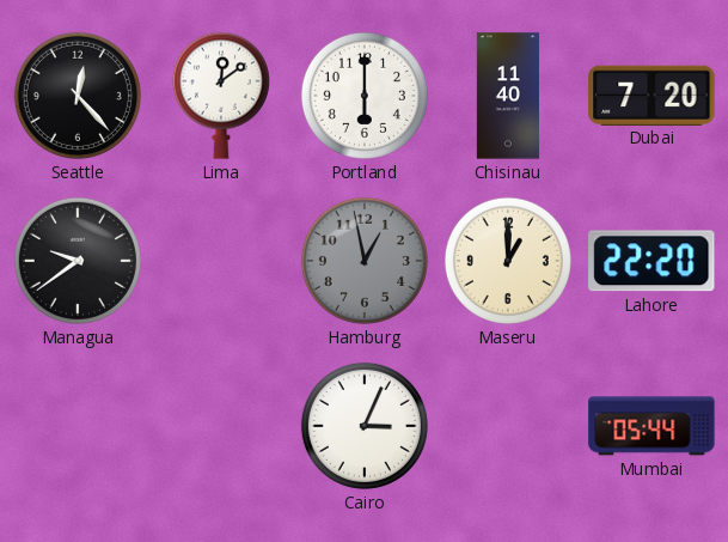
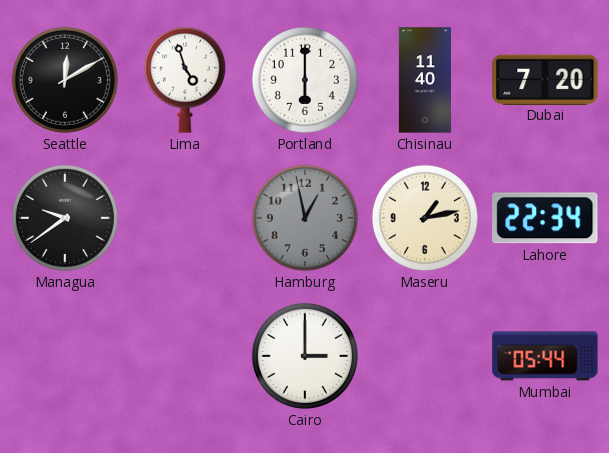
Seattle: 12:23 -> 12:10 (65, 80)
Lima: 12:09 -> 4:57 (185, 80)
Maseru: 1:00 -> 1:13 (425, 218)
Lahore: 22:20 -> 22:34 (545, 218)
Cairo: 3:04 -> 3:00 (305, 356)
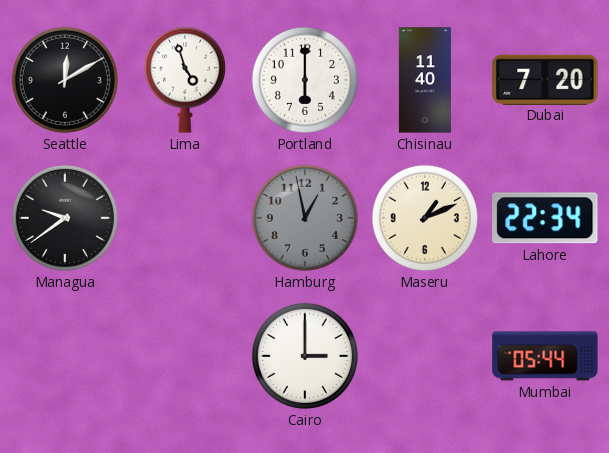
Maseru: 1:13 -> 1:11 (425, 218)
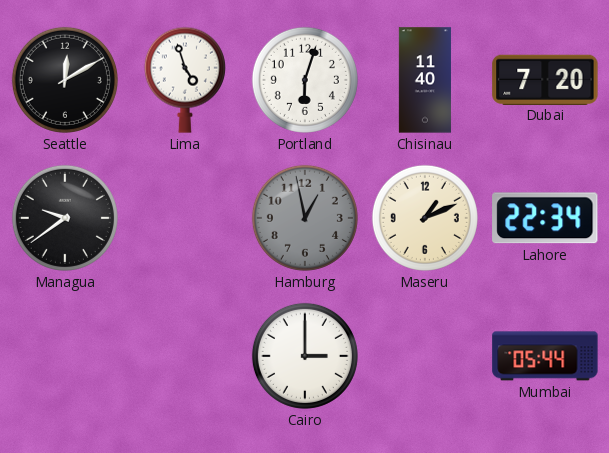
Portland: 6:00 -> 6:03 (305, 80)
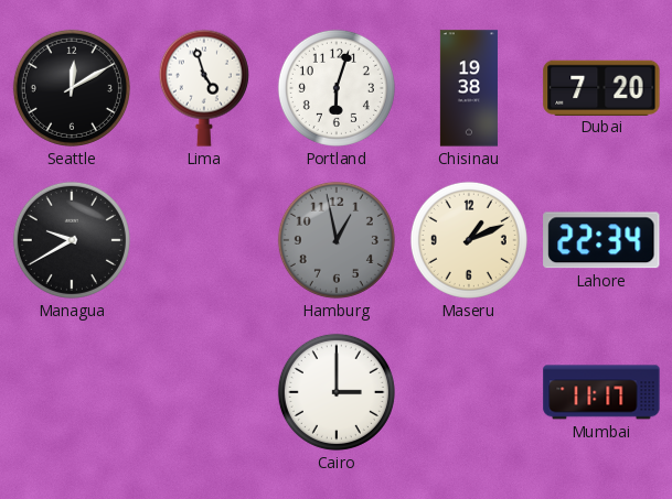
Chisinau: 11:40 -> 19:38 (469, 88)
Managua: 9:39 -> 9:40 (72, 240)
Mumbai: 05:44 -> 11:17 (601, 392)
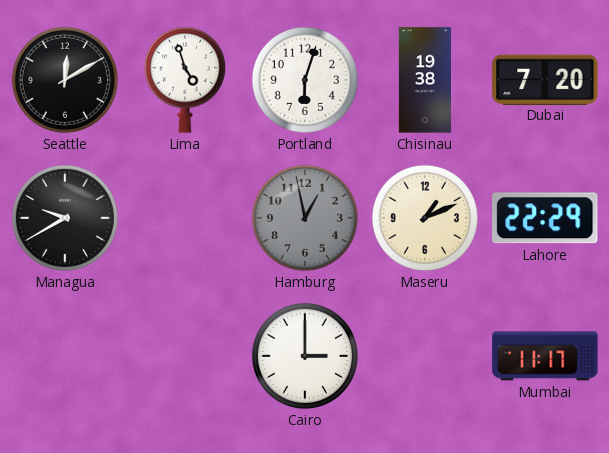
Lahore: 22:34 -> 22:29 (545, 218)
